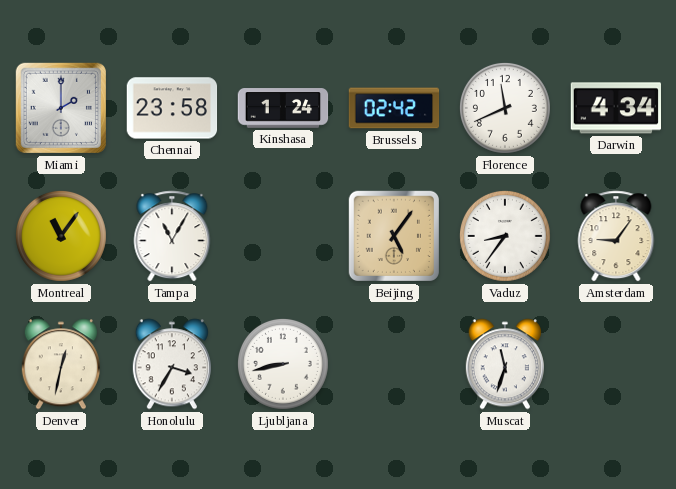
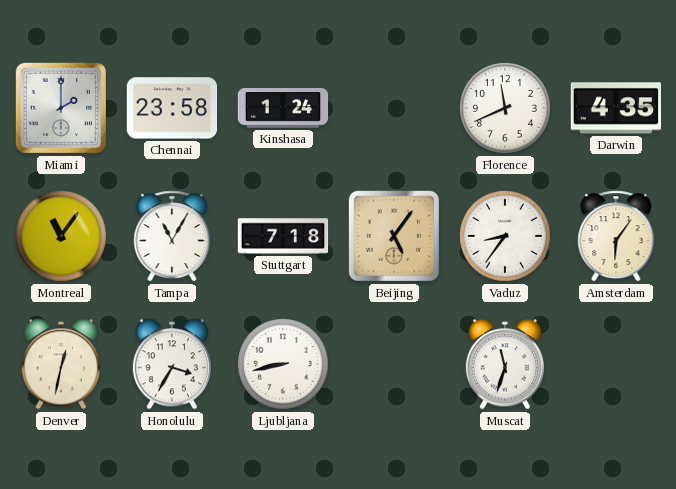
Brussels: 02:42 -> none (394, 108)
Darwin: 4:34 -> 4:35 (615, 108)
Stuttgart: none -> 7:18 (283, 236)
Amsterdam: 9:06 -> 6:06 (616, 236)
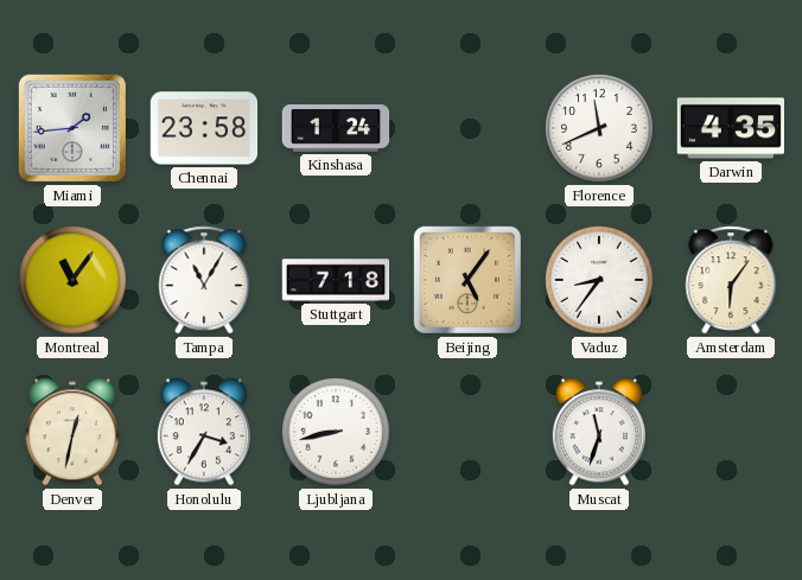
Miami: 2:00 -> 1:44 (72, 128)
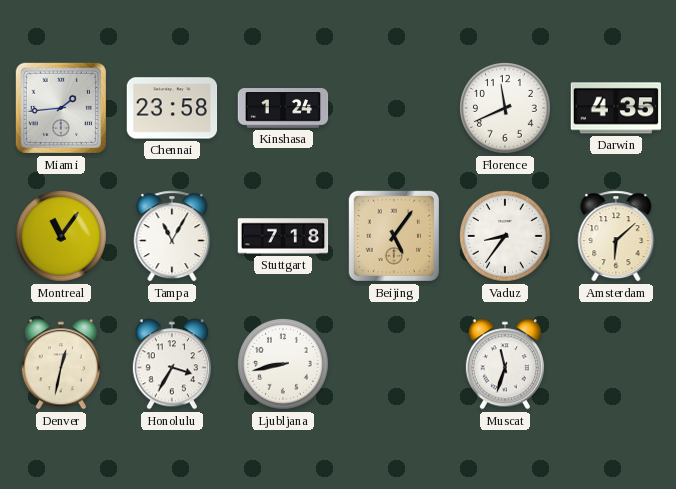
Amsterdam: 6:06 -> 6:08 (616, 236)
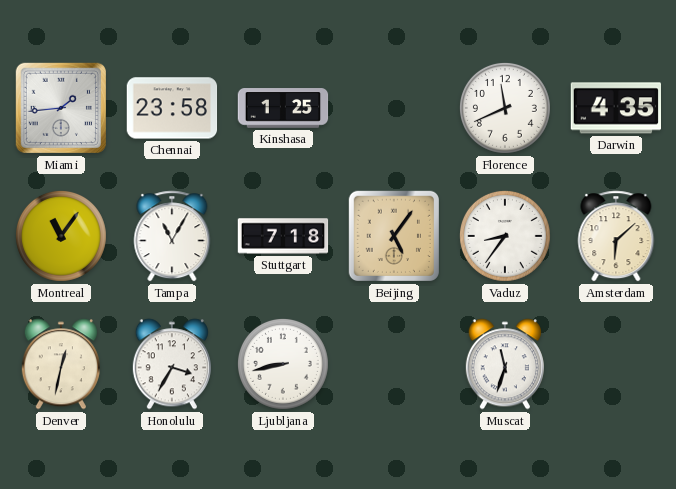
Kinshasa: 1:24 -> 1:25 (283, 108)
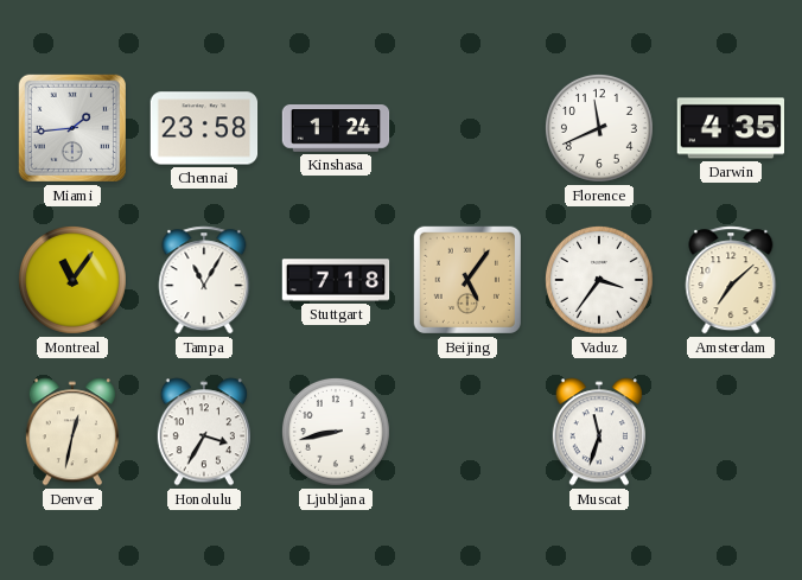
Kinshasa: 1:25 -> 1:24 (336, 128)
Vaduz: 8:36 -> 3:36 (599, 280)
Amsterdam: 6:08 -> 7:08 (731, 280)
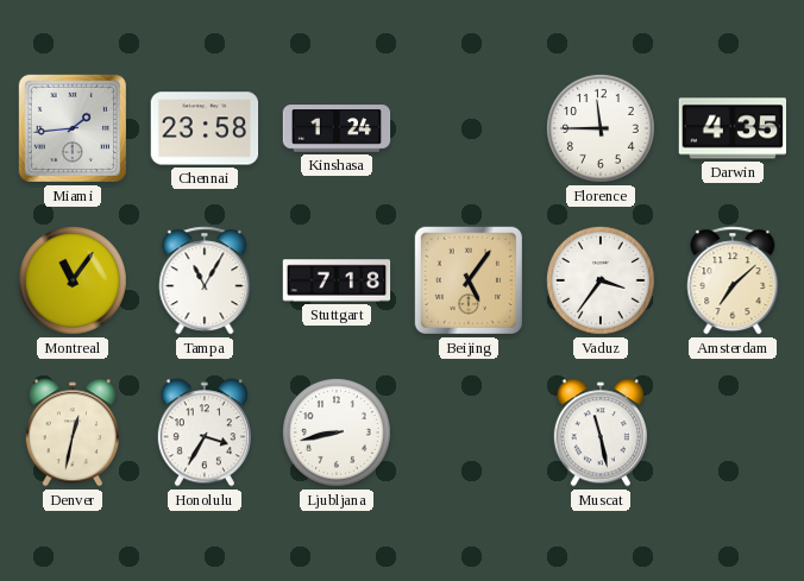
Florence: 11:41 -> 11:45 (601, 128)
Muscat: 11:33 -> 11:28 (601, 432)
